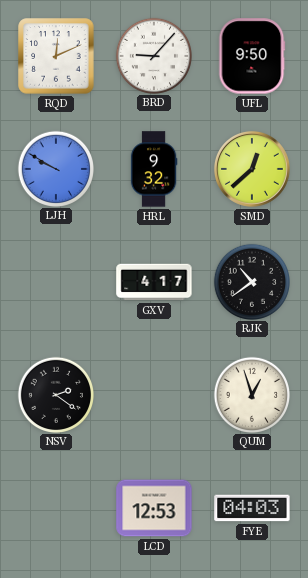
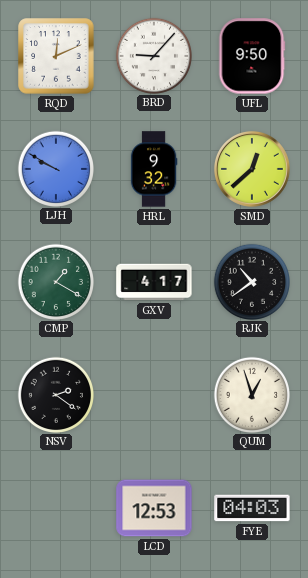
CMP: none -> 1:20 (55, 281)
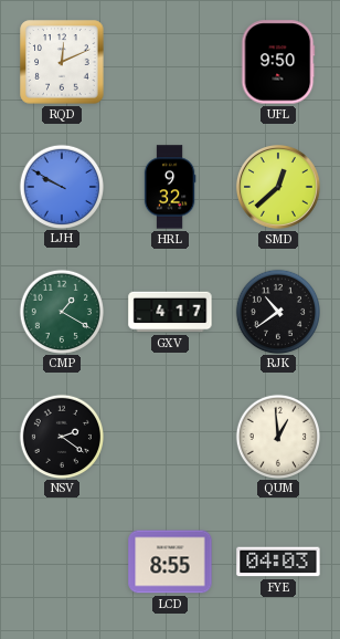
BRD: 9:07 -> none (153, 55)
QUM: 12:57 -> 12:59 (277, 436)
LCD: 12:53 -> 8:55 (170, 562)
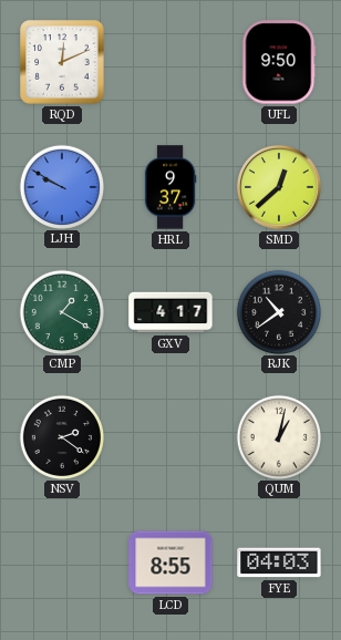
HRL: 9:32 -> 9:37 (170, 187)
QUM: 12:59 -> 1:02 (278, 436)
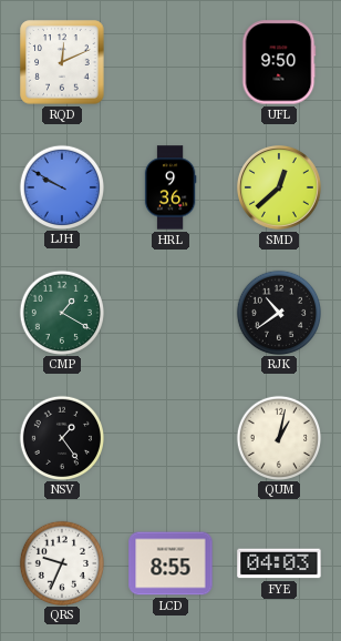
HRL: 9:37 -> 9:36 (170, 187)
GXV: 4:17 -> none (170, 312)
NSV: 2:21 -> 1:24 (61, 437)
QRS: none -> 9:34 (61, 562)
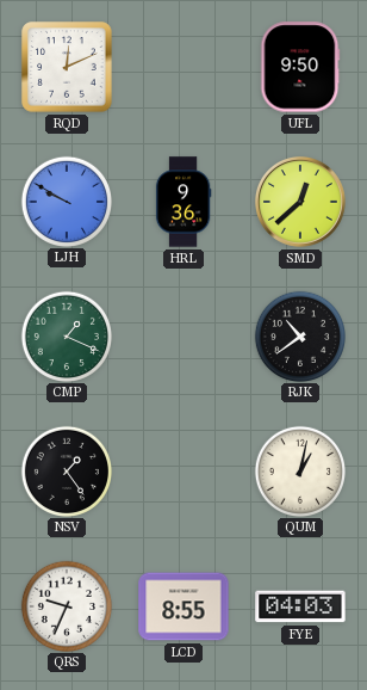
CMP: 1:20 -> 1:19 (66, 335)
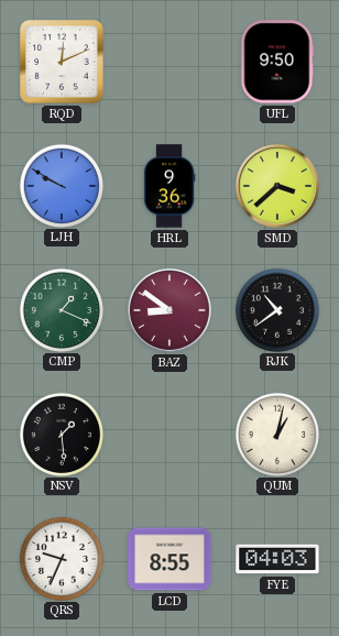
SMD: 12:38 -> 3:38 (277, 186)
BAZ: none -> 8:51 (169, 310)
NSV: 1:24 -> 1:29 (61, 434)
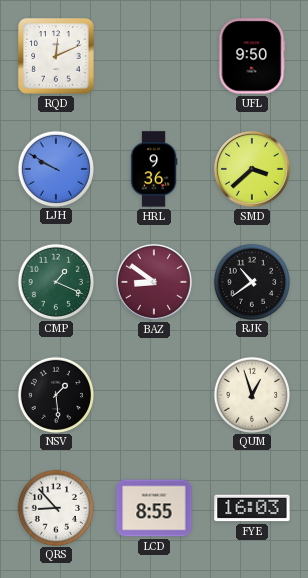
QUM: 1:02 -> 12:57 (251, 394)
QRS: 9:34 -> 8:53 (55, 507)
FYE: 04:03 -> 16:03 (252, 508)
